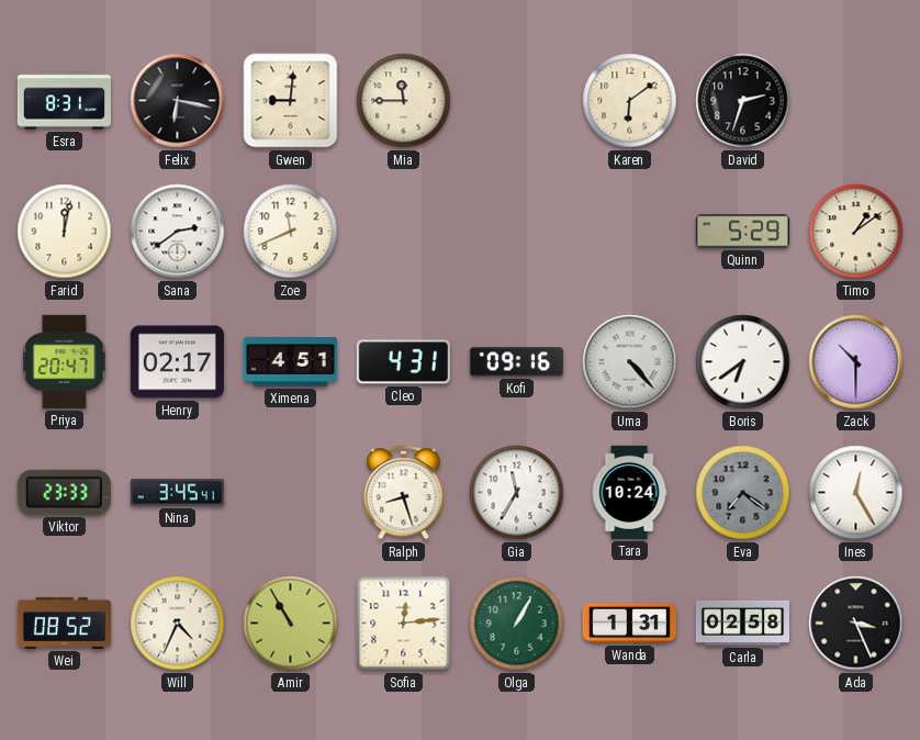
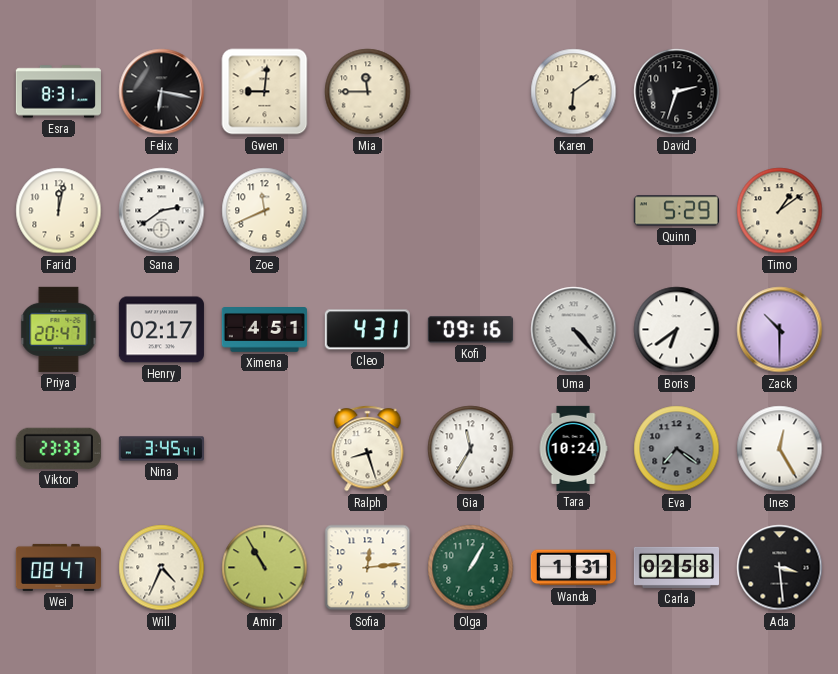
Wei: 08:52 -> 08:47 (58, 567)
Ada: 3:26 -> 3:29 (780, 568)
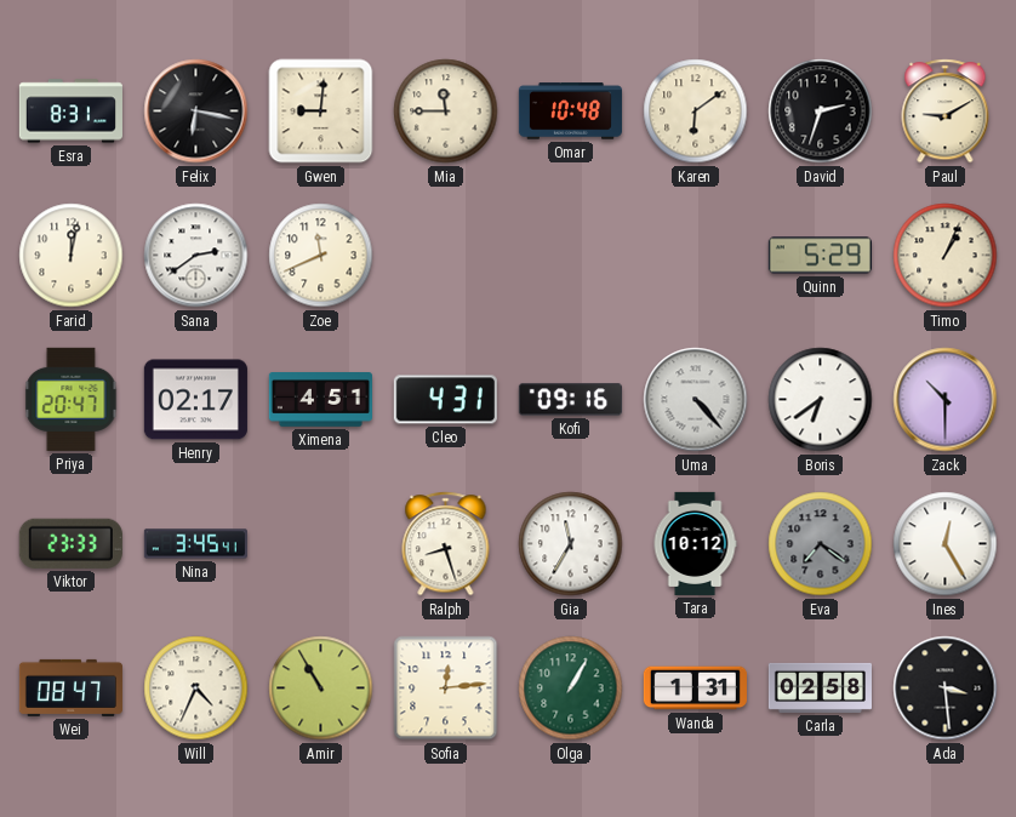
Omar: none -> 10:48 (570, 112)
Paul: none -> 9:10 (946, 112)
Timo: 1:09 -> 1:04 (946, 256)
Tara: 10:24 -> 10:12 (695, 543)
